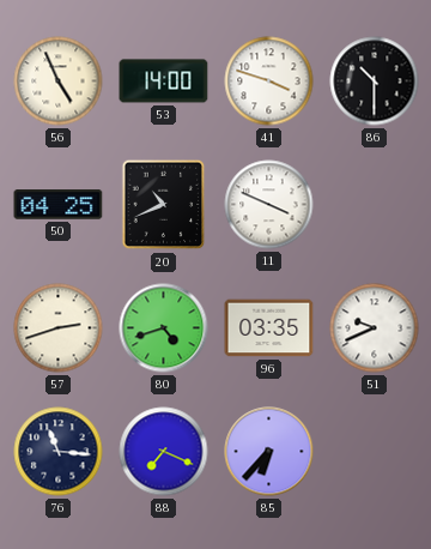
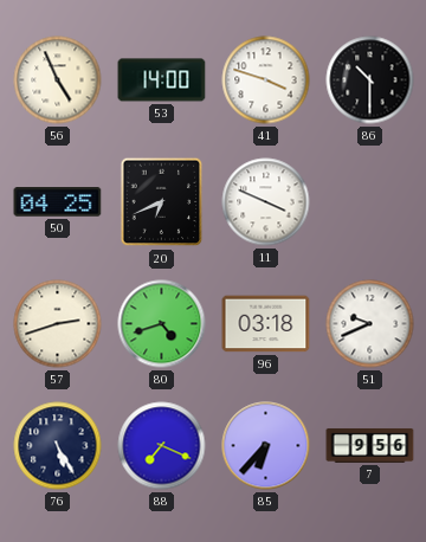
20: 10:41 -> 6:41 (162, 202)
96: 03:35 -> 03:18 (266, 324)
76: 11:16 -> 5:25 (58, 446)
7: none -> 9:56 (370, 445)
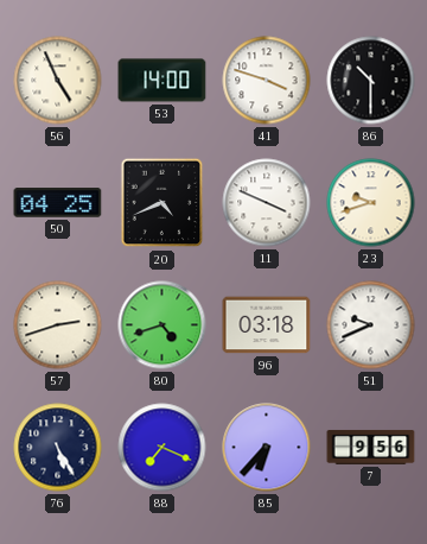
20: 6:41 -> 4:41 (162, 203)
23: none -> 9:42 (371, 203)
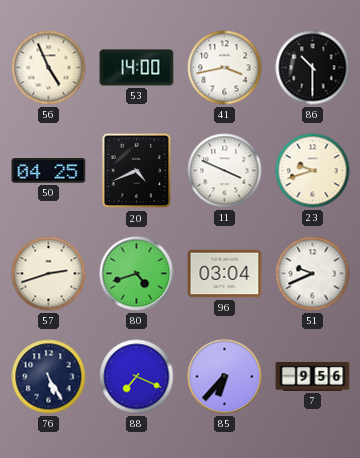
41: 3:48 -> 3:43 (225, 68)
96: 03:18 -> 03:04 (225, 274)
